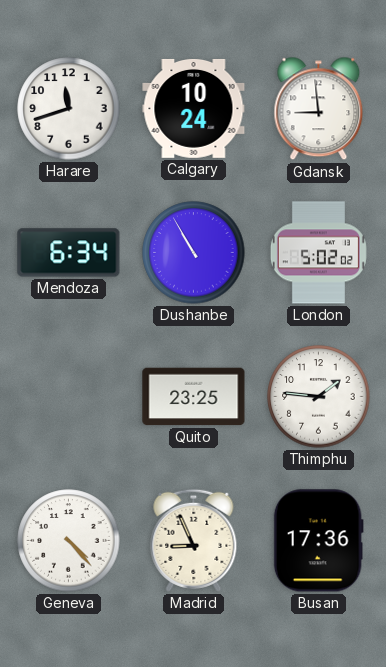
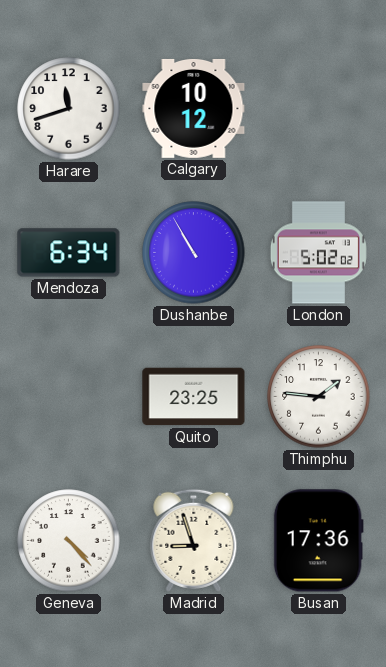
Calgary: 10:24 -> 10:12 (194, 108)
Gdansk: 8:59 -> none (319, 109)
Madrid: 8:56 -> 8:57 (194, 540)
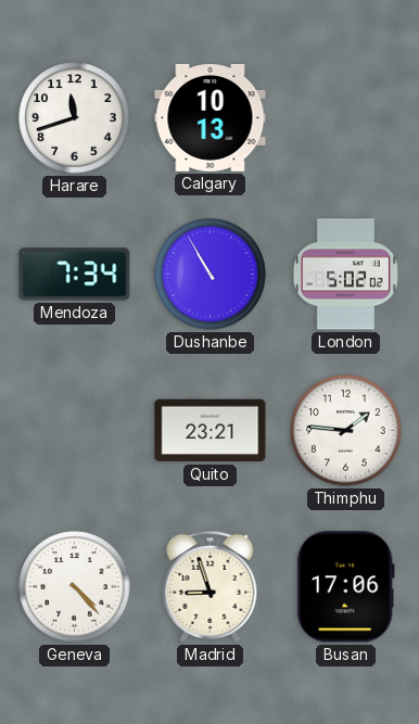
Calgary: 10:12 -> 10:13 (211, 117)
Mendoza: 6:34 -> 7:34 (75, 275)
Quito: 23:25 -> 23:21 (211, 431)
Busan: 17:36 -> 17:06 (345, 587)
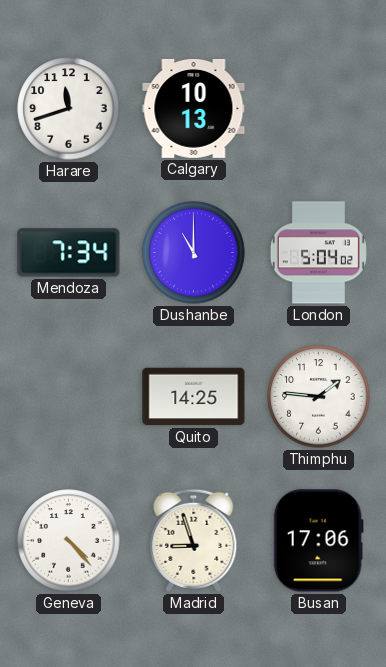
Dushanbe: 10:55 -> 11:00 (194, 253)
London: 5:02 -> 5:04 (318, 253)
Quito: 23:21 -> 14:25 (194, 397)
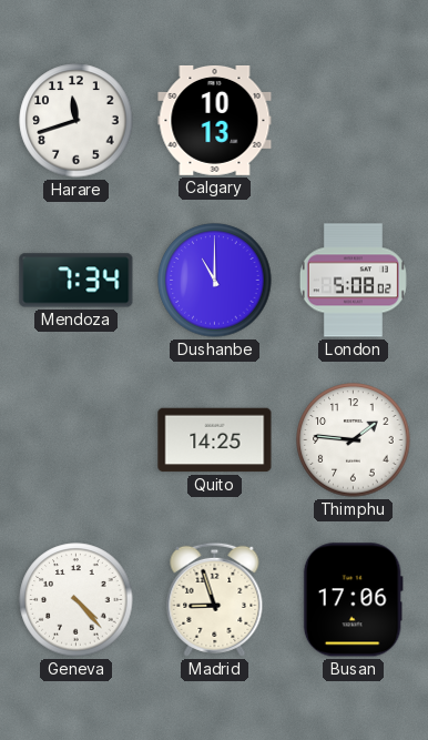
London: 5:04 -> 5:08 (353, 281)
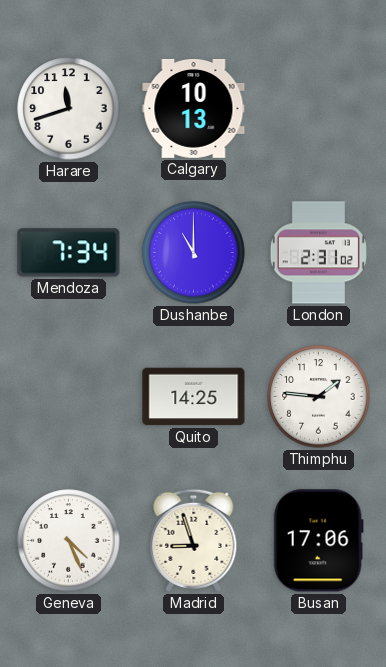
London: 5:08 -> 2:31 (318, 253)
Geneva: 4:23 -> 4:26 (69, 541)
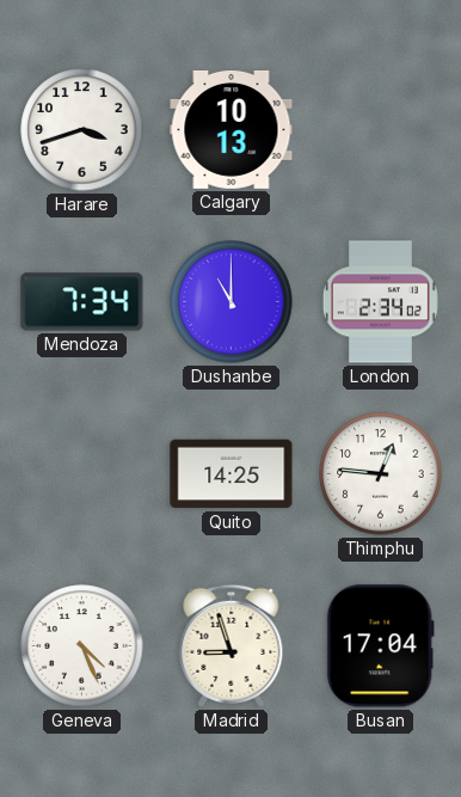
Harare: 11:42 -> 3:42 (82, 130)
London: 2:31 -> 2:34 (380, 302)
Thimphu: 1:46 -> 12:46 (381, 474)
Busan: 17:06 -> 17:04 (380, 646)
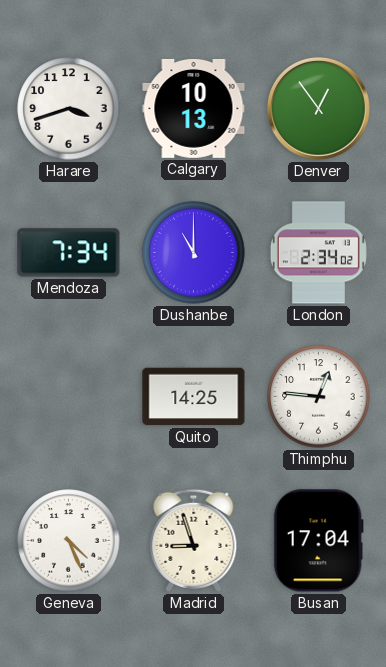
Denver: none -> 12:54 (319, 109)
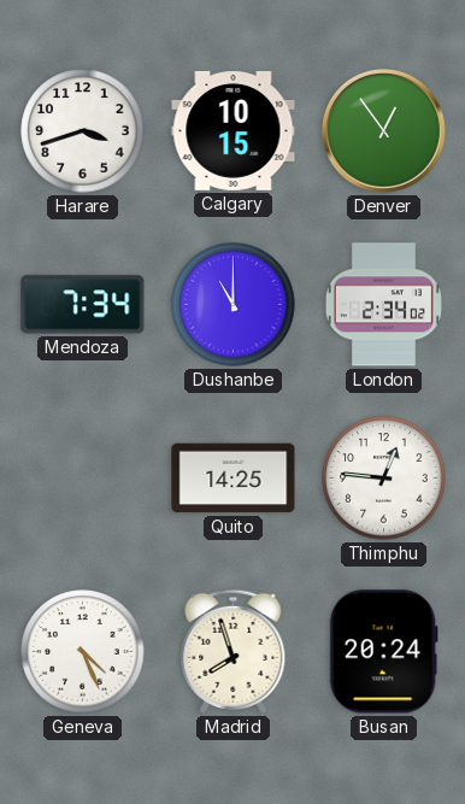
Calgary: 10:13 -> 10:15 (234, 130)
Madrid: 8:57 -> 7:57 (234, 651)
Busan: 17:04 -> 20:24 (383, 652)
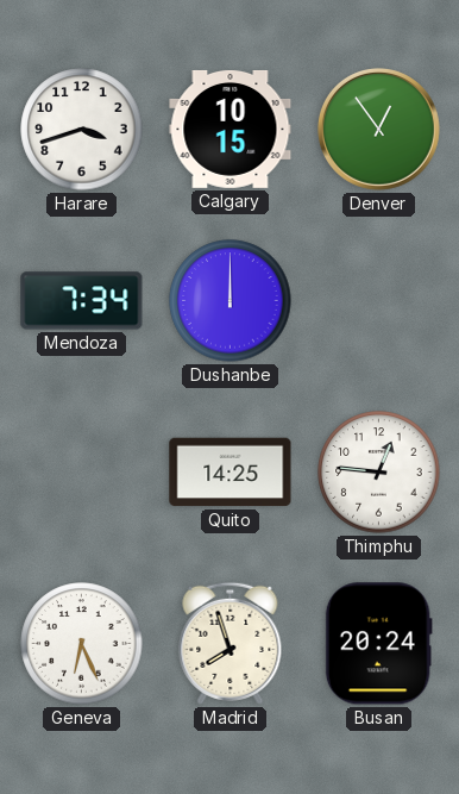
Dushanbe: 11:00 -> 12:00 (231, 301)
London: 2:34 -> none (383, 305)
Geneva: 4:26 -> 6:26 (82, 644)
